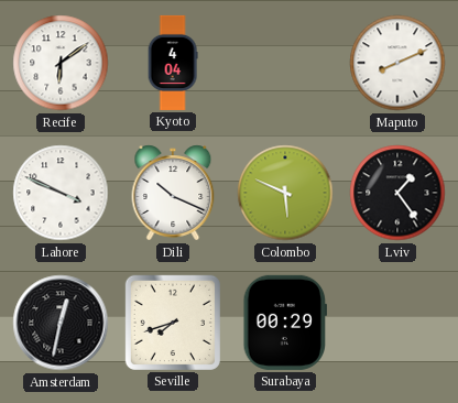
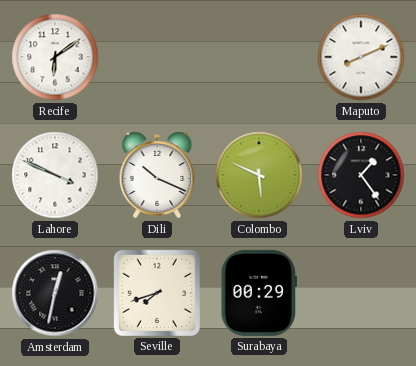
Kyoto: 4:04 -> none (173, 63)
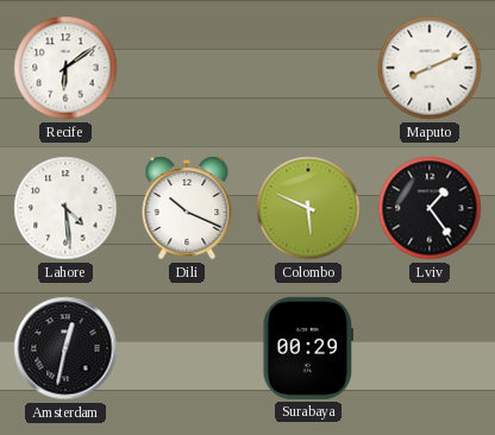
Lahore: 3:49 -> 4:29 (65, 208)
Seville: 7:42 -> none (157, 293)
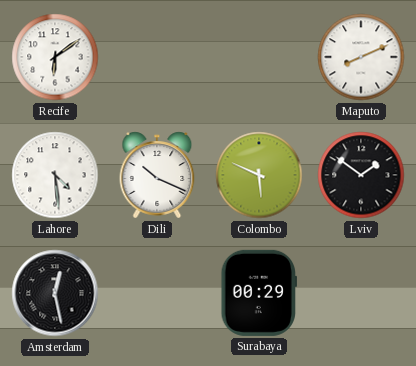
Lviv: 1:24 -> 1:51 (361, 175)
Amsterdam: 12:32 -> 12:28 (55, 293)
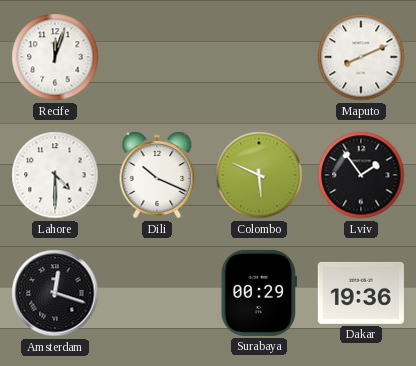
Recife: 6:09 -> 12:03 (55, 57)
Lahore: 4:29 -> 4:30 (55, 175)
Lviv: 1:51 -> 1:54 (361, 175)
Amsterdam: 12:28 -> 12:18 (55, 293)
Dakar: none -> 19:36 (361, 293)
